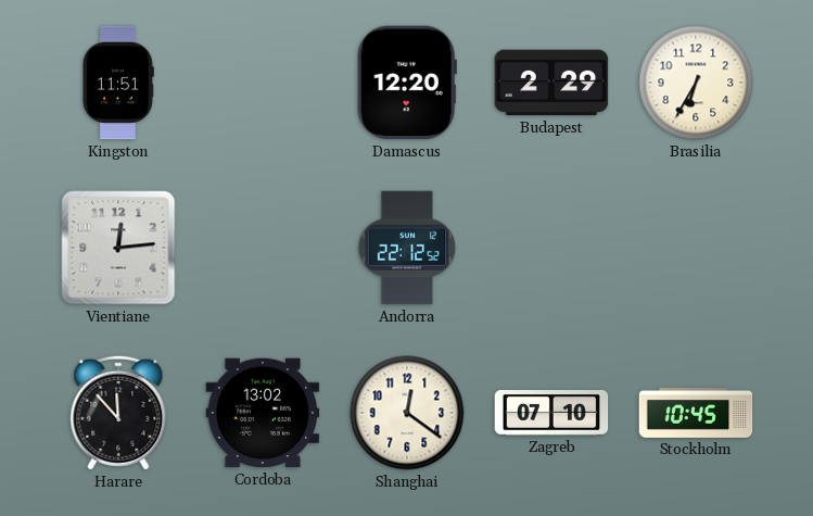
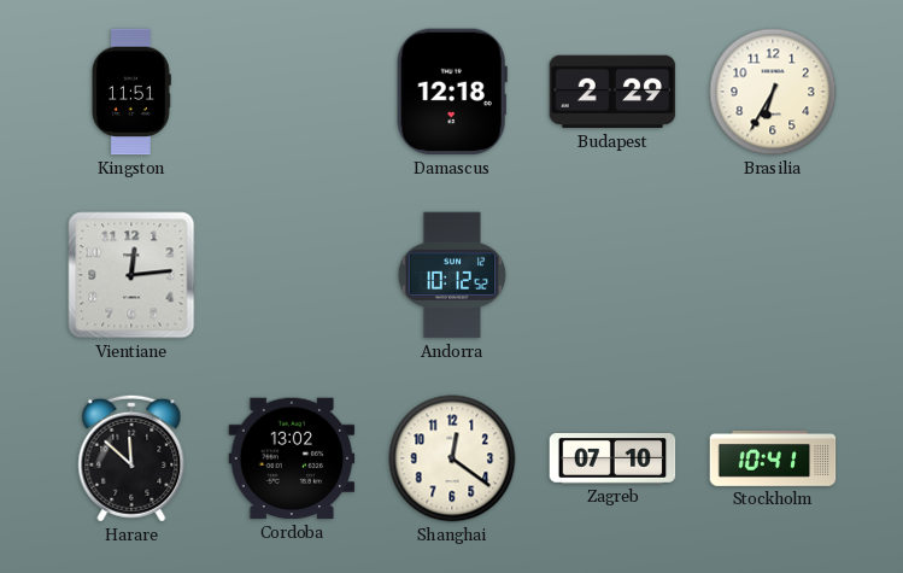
Damascus: 12:20 -> 12:18 (452, 92)
Andorra: 22:12 -> 10:12 (452, 275)
Harare: 11:53 -> 11:52 (131, 458)
Stockholm: 10:45 -> 10:41 (773, 458)
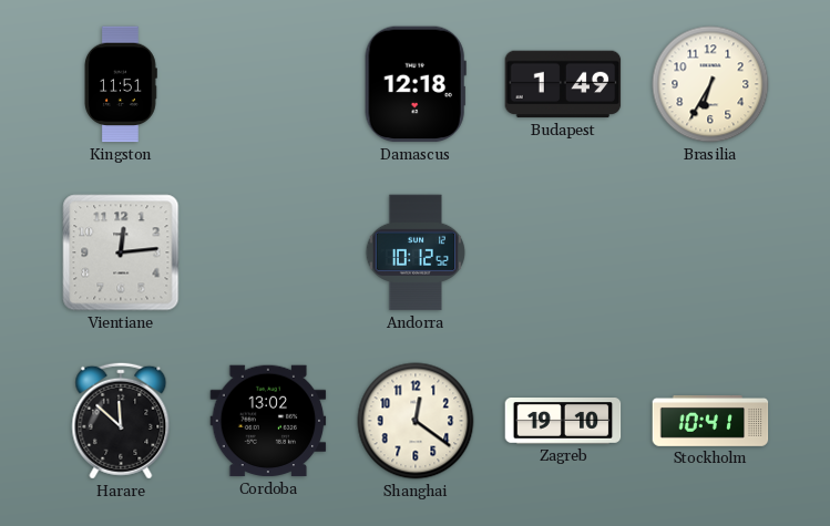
Budapest: 2:29 -> 1:49 (563, 84)
Zagreb: 07:10 -> 19:10 (563, 422)
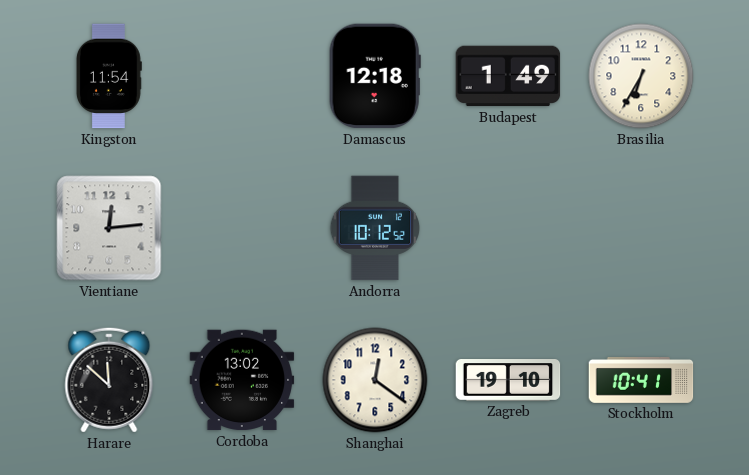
Kingston: 11:51 -> 11:54 (108, 76)
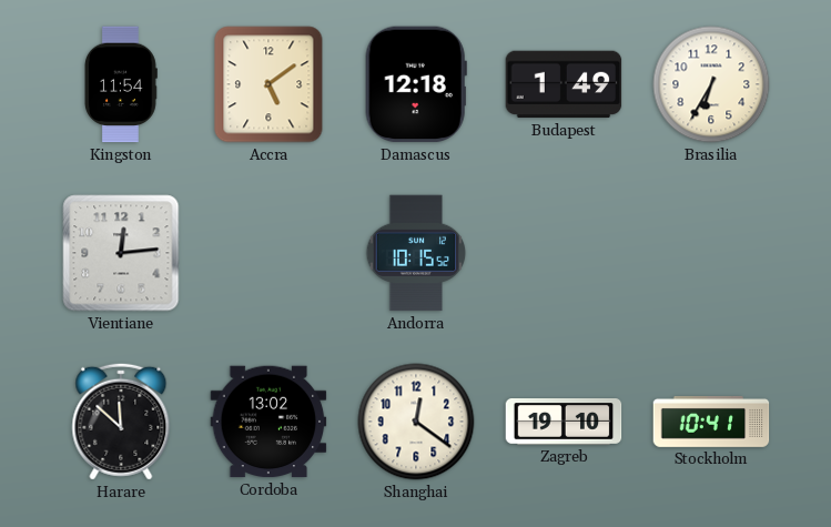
Accra: none -> 5:09 (268, 84)
Andorra: 10:12 -> 10:15 (416, 253)
